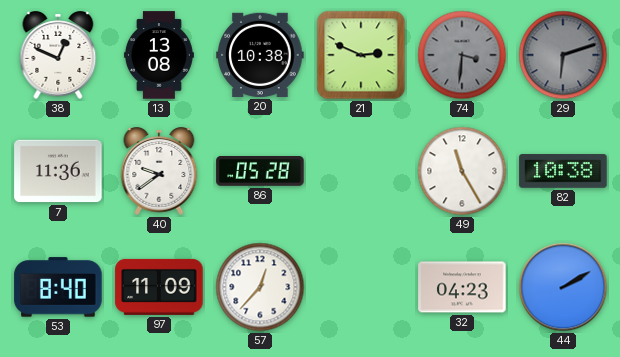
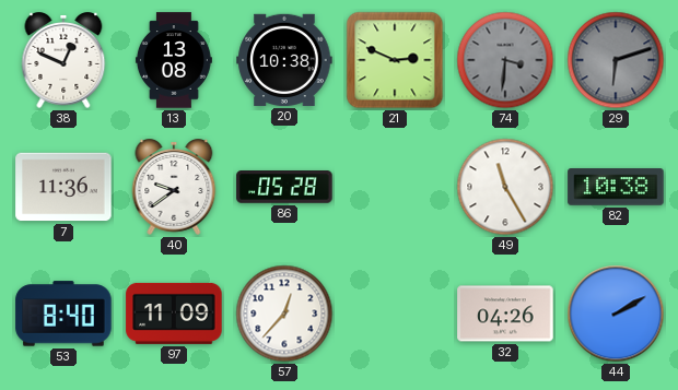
32: 04:23 -> 04:26 (505, 314)
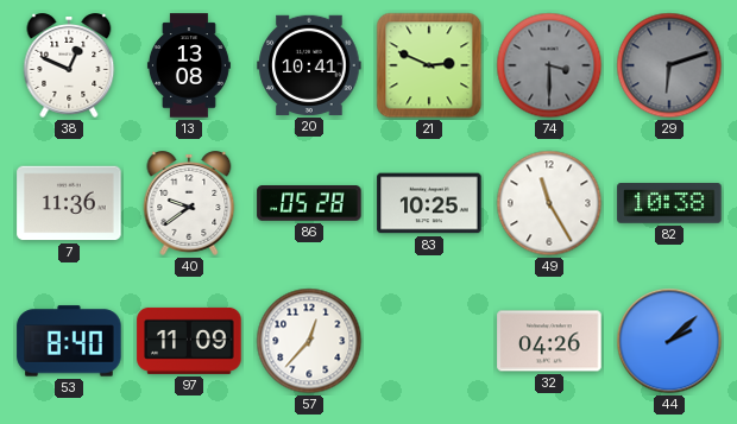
20: 10:38 -> 10:41 (309, 65)
74: 3:31 -> 3:30 (549, 65)
83: none -> 10:25 (429, 203)
44: 2:10 -> 2:08 (669, 341)
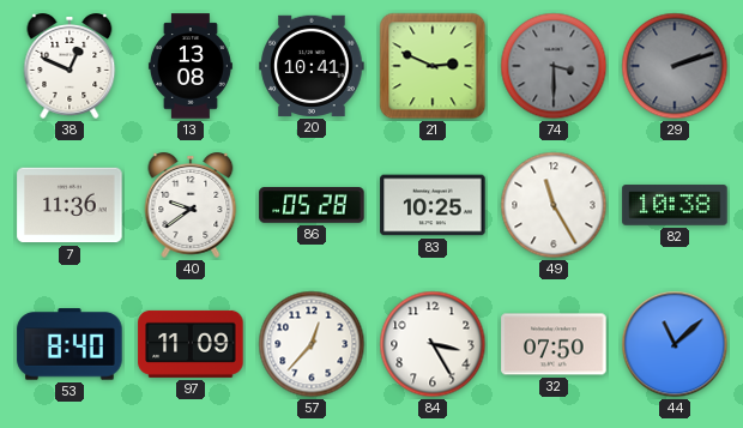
29: 6:12 -> 2:12 (675, 66)
84: none -> 3:25 (433, 344)
32: 04:26 -> 07:50 (554, 344)
44: 2:08 -> 11:08 (675, 344)
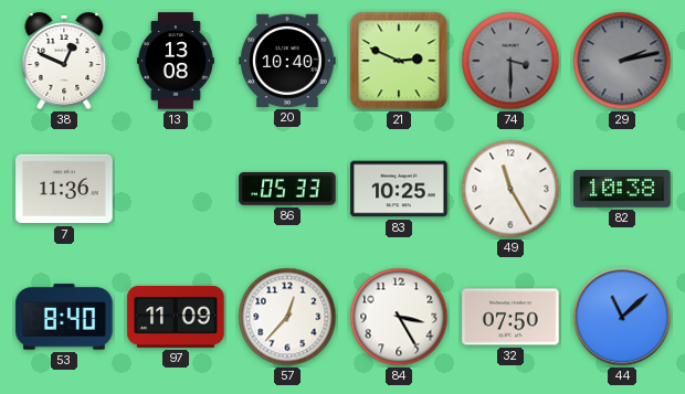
20: 10:41 -> 10:40 (287, 61)
29: 2:12 -> 2:13 (622, 61)
40: 9:39 -> none (191, 206)
86: 05:28 -> 05:33 (287, 190)
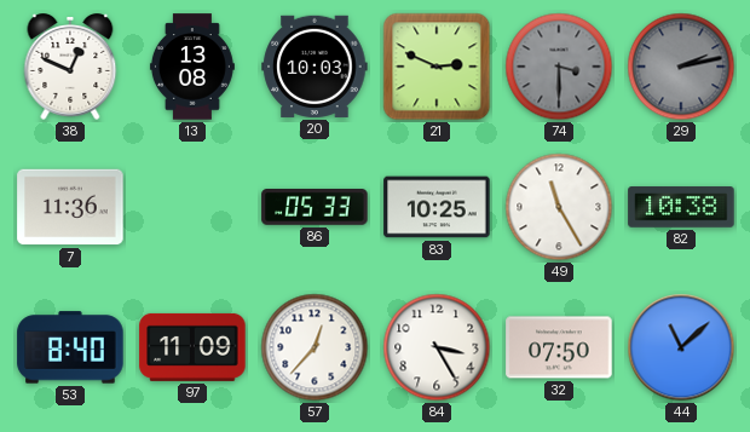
20: 10:40 -> 10:03 (315, 67)
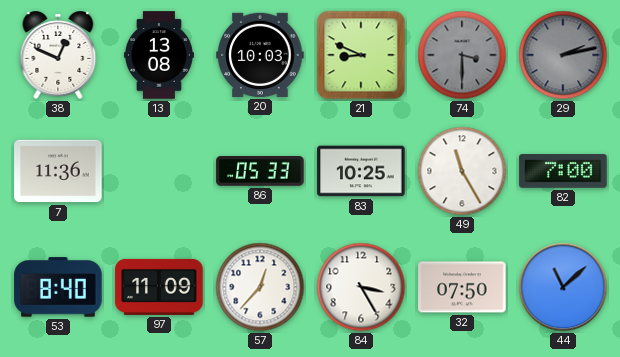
21: 2:49 -> 8:49 (361, 55)
82: 10:38 -> 7:00 (563, 171)
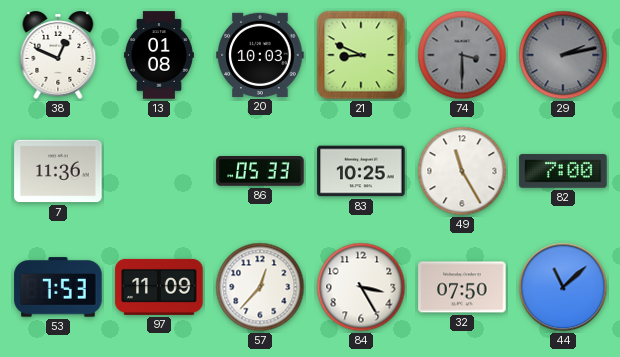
13: 13:08 -> 01:08 (159, 55)
53: 8:40 -> 7:53 (58, 287)
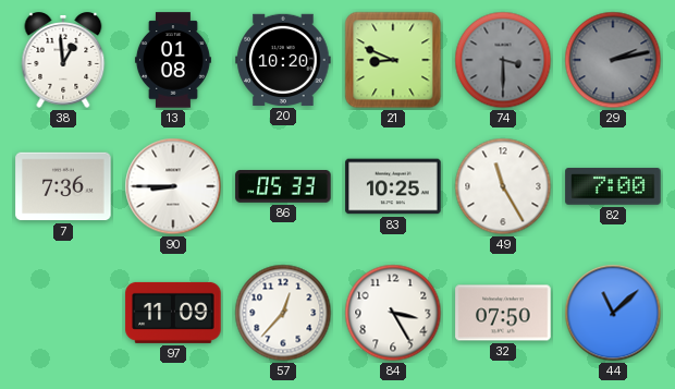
38: 12:49 -> 12:59 (63, 61)
20: 10:03 -> 10:20 (283, 60)
7: 11:36 -> 7:36 (63, 186)
90: none -> 8:45 (173, 186)
53: 7:53 -> none (58, 287)
